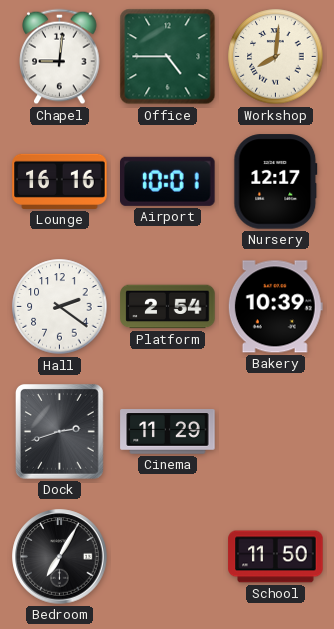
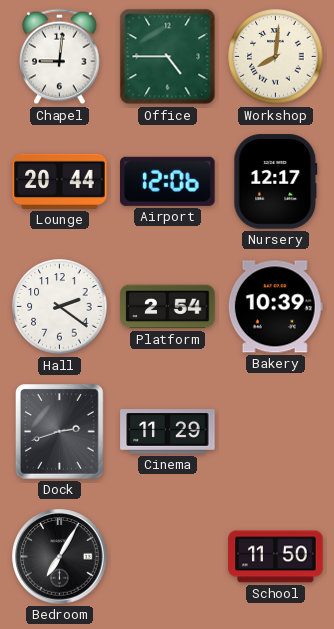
Lounge: 16:16 -> 20:44 (60, 181)
Airport: 10:01 -> 12:06 (168, 181)
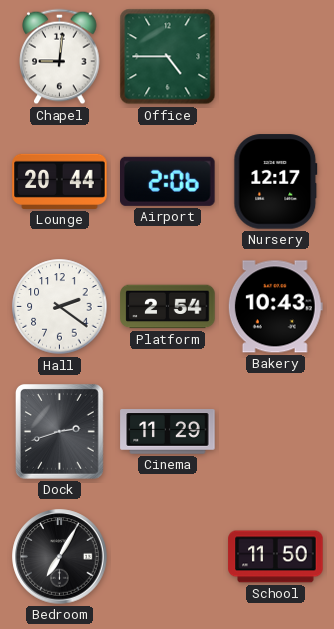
Workshop: 8:01 -> none (276, 57)
Airport: 12:06 -> 2:06 (168, 181)
Bakery: 10:39 -> 10:43 (275, 307)
